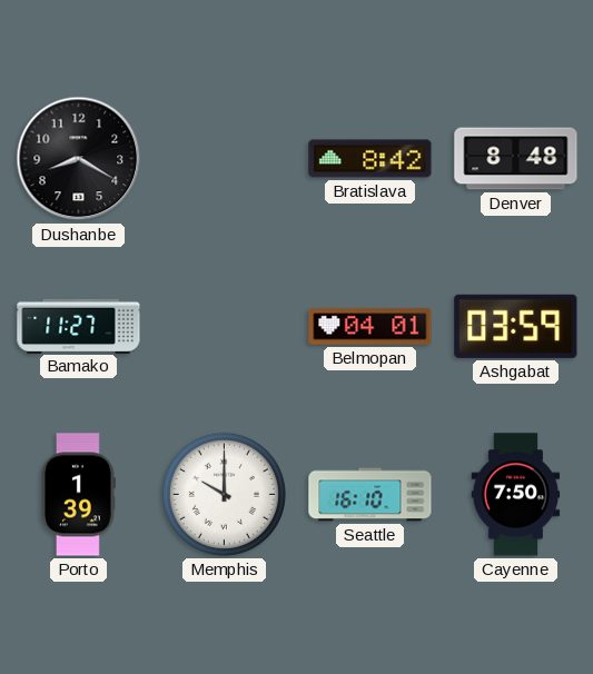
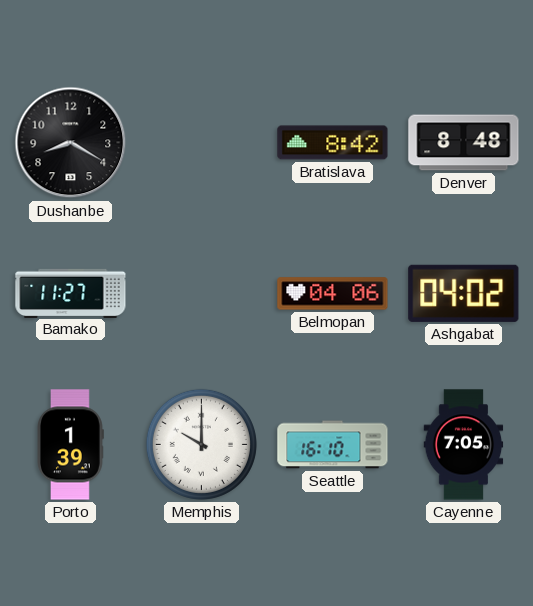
Belmopan: 04:01 -> 04:06 (333, 294)
Ashgabat: 03:59 -> 04:02 (464, 293)
Cayenne: 7:50 -> 7:05 (464, 445)
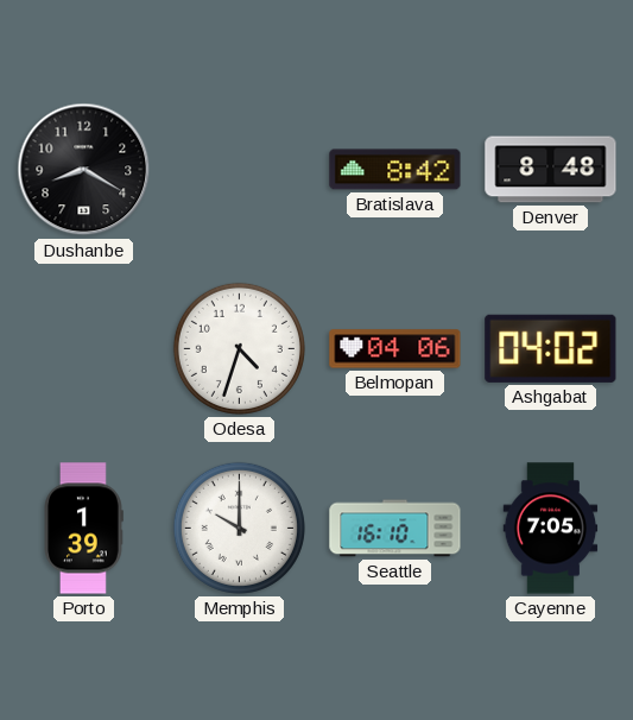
Bamako: 11:27 -> none (71, 293)
Odesa: none -> 4:33 (239, 348)
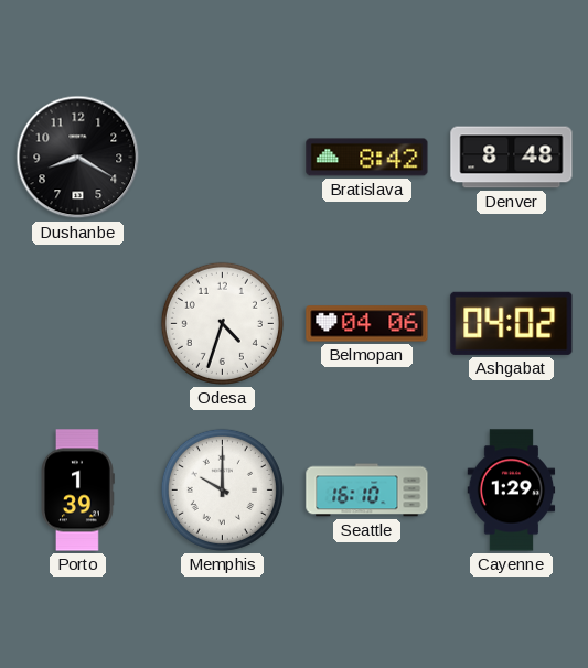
Cayenne: 7:05 -> 1:29 (512, 491)
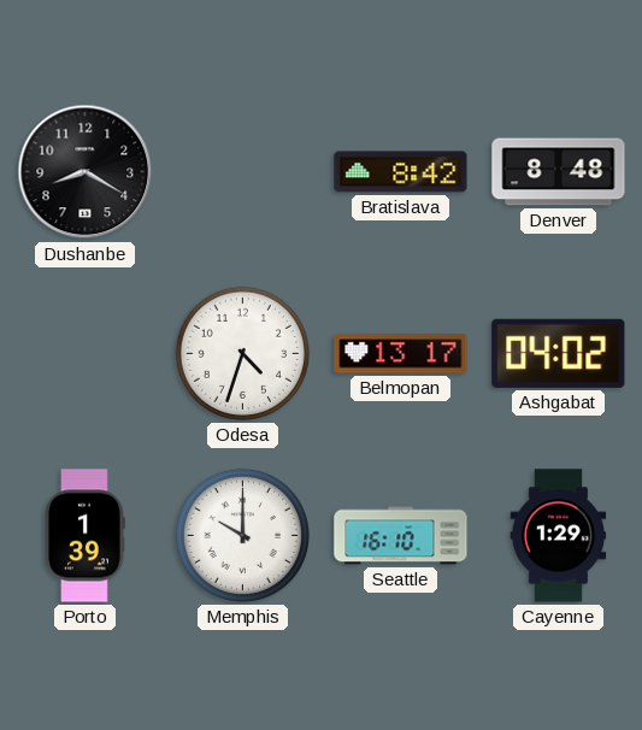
Belmopan: 04:06 -> 13:17 (401, 354)
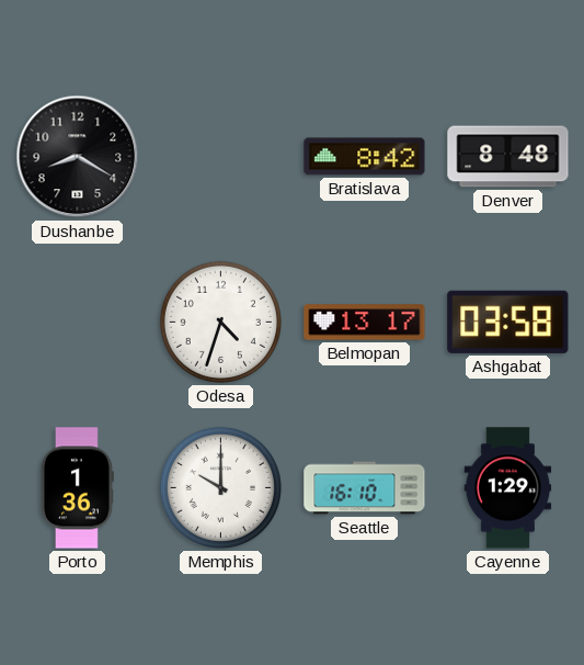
Ashgabat: 04:02 -> 03:58 (508, 322)
Porto: 1:39 -> 1:36 (78, 488)
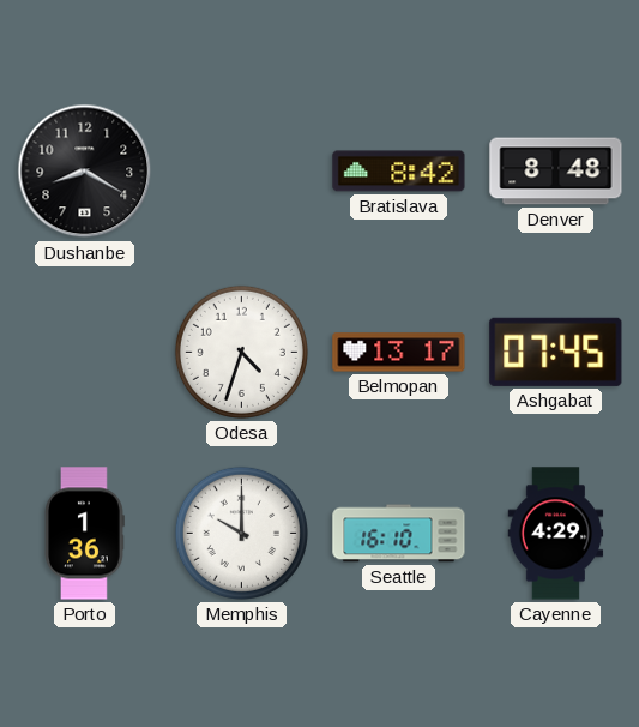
Ashgabat: 03:58 -> 07:45 (556, 352)
Cayenne: 1:29 -> 4:29 (556, 534)
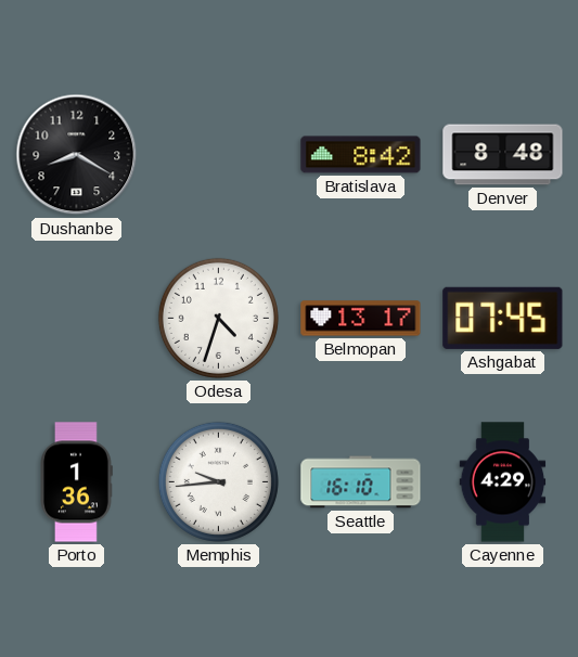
Memphis: 10:00 -> 9:44 (218, 481)
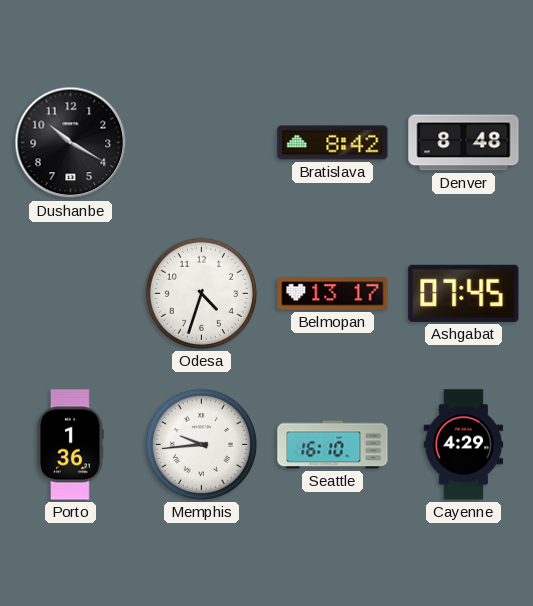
Dushanbe: 8:20 -> 10:20 (71, 143)
